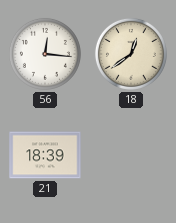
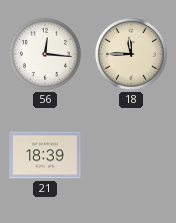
18: 12:39 -> 11:45 (131, 54)
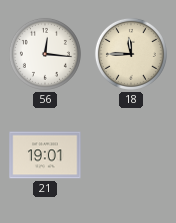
21: 18:39 -> 19:01 (45, 155)
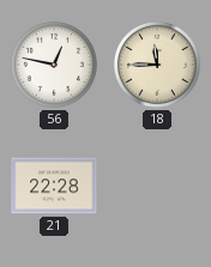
56: 12:16 -> 12:47 (54, 65)
21: 19:01 -> 22:28 (54, 186)
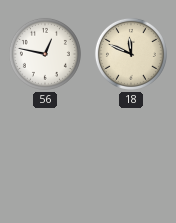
18: 11:45 -> 11:49 (131, 54)
21: 22:28 -> none (54, 186)
